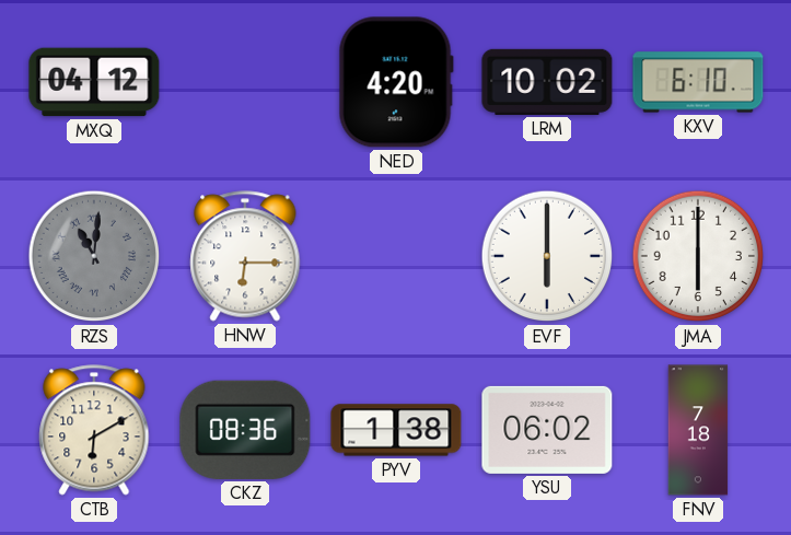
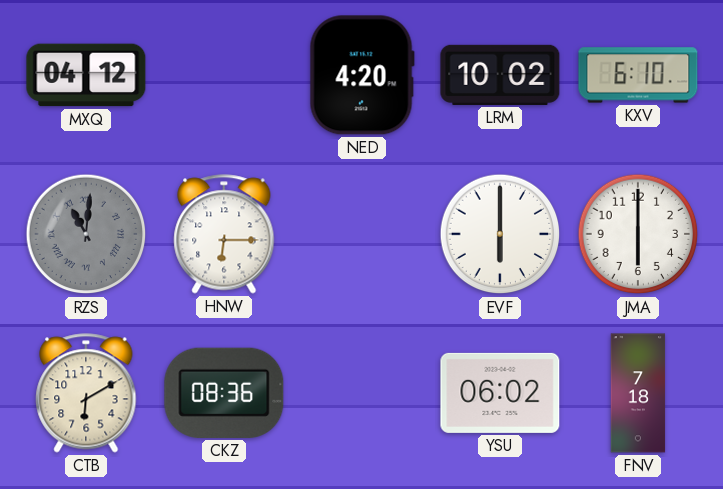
PYV: 1:38 -> none (396, 430)
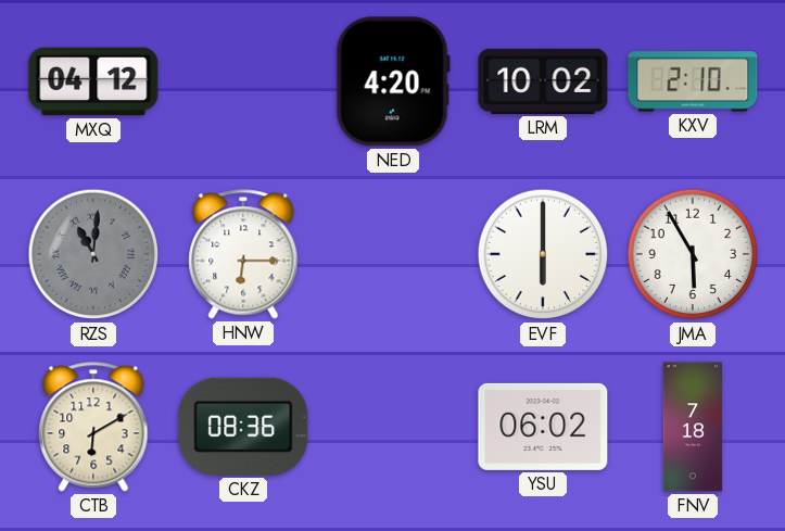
KXV: 6:10 -> 2:10 (693, 81)
JMA: 6:00 -> 5:55 (693, 254)
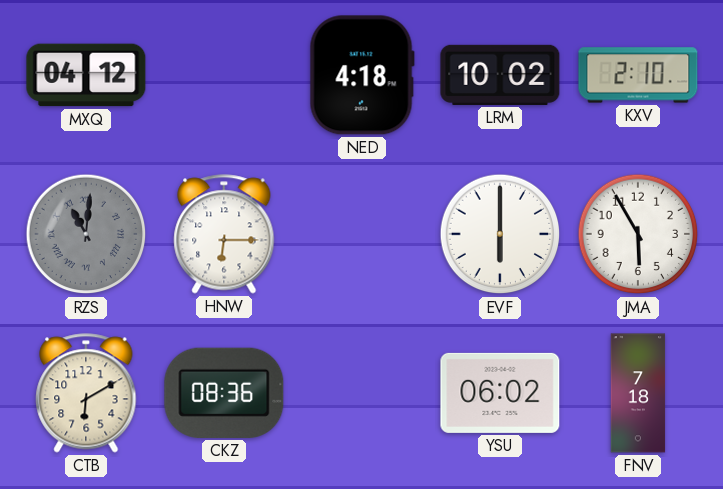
NED: 4:20 -> 4:18 (362, 75)
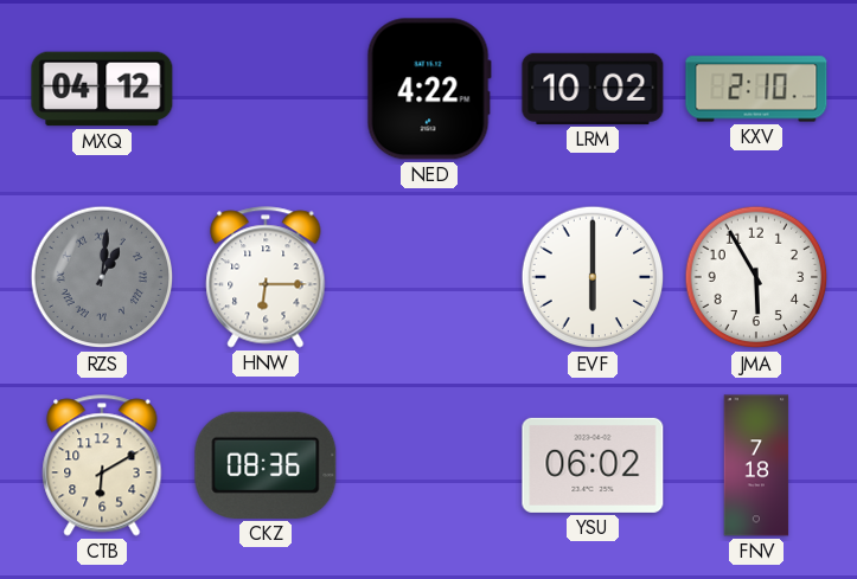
NED: 4:18 -> 4:22 (429, 89)
RZS: 11:01 -> 1:01 (102, 277)
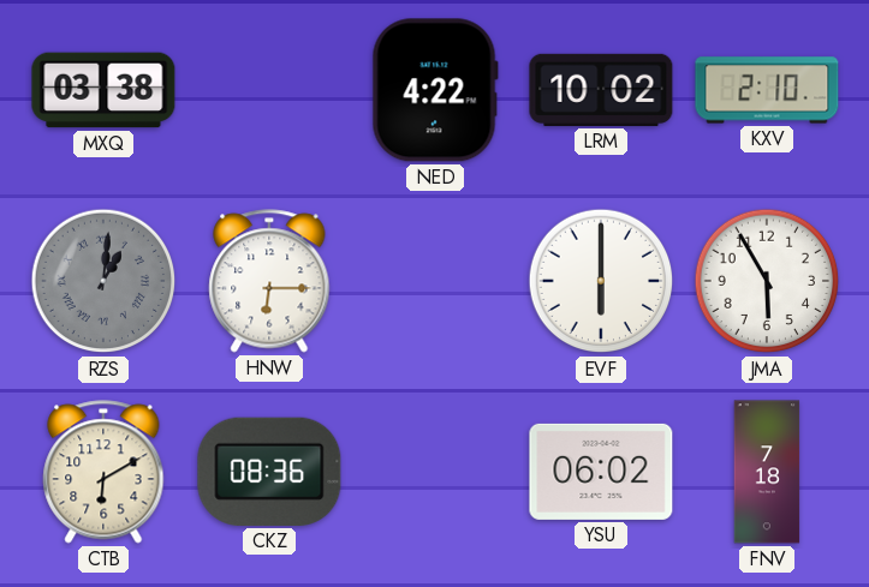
MXQ: 04:12 -> 03:38 (103, 90)
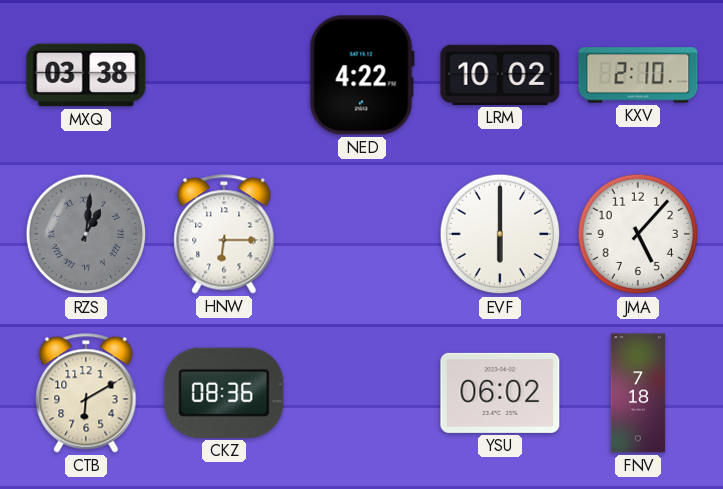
JMA: 5:55 -> 5:07 (638, 234)
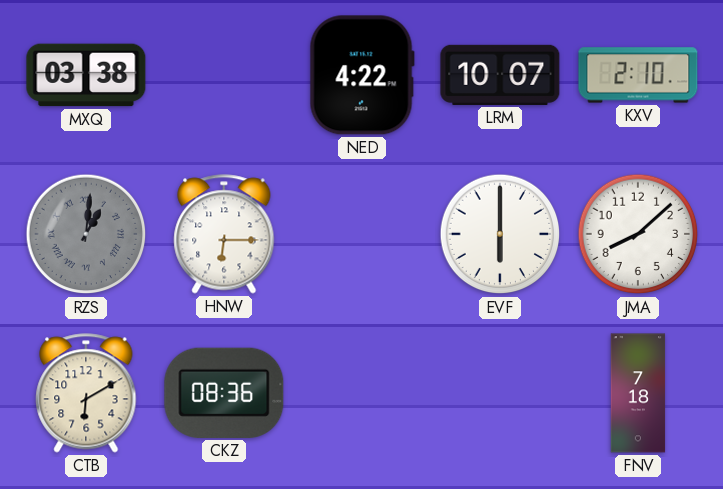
LRM: 10:02 -> 10:07 (500, 75)
JMA: 5:07 -> 8:08 (638, 234)
YSU: 06:02 -> none (500, 393)
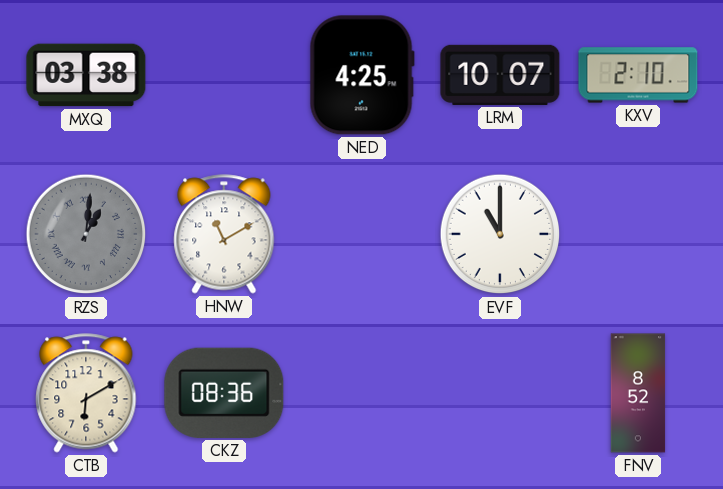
NED: 4:22 -> 4:25 (362, 75)
HNW: 6:15 -> 11:10 (224, 234)
EVF: 6:00 -> 11:00 (500, 234)
JMA: 8:08 -> none (638, 234)
FNV: 7:18 -> 8:52 (638, 393)
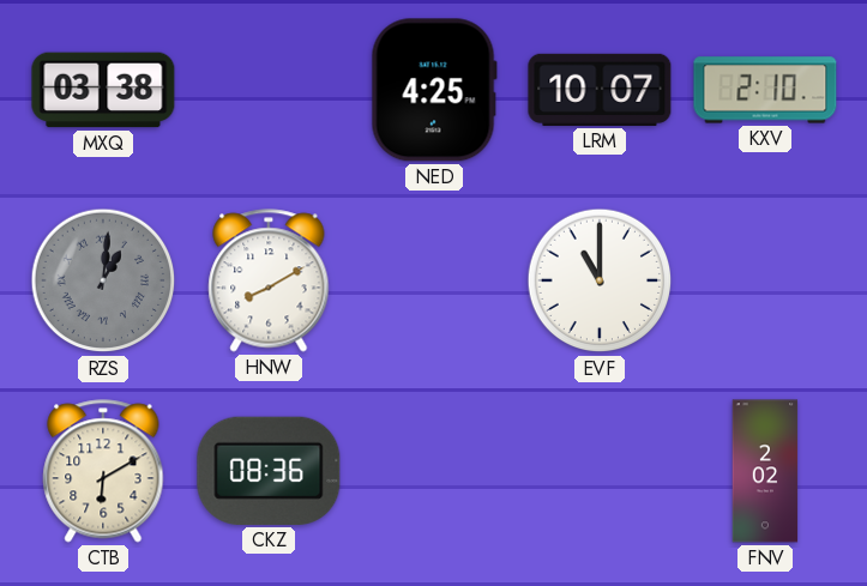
HNW: 11:10 -> 8:10 (269, 280)
FNV: 8:52 -> 2:02 (765, 471)
